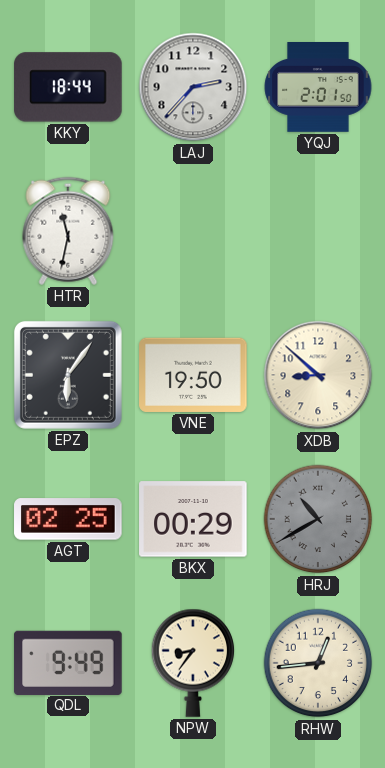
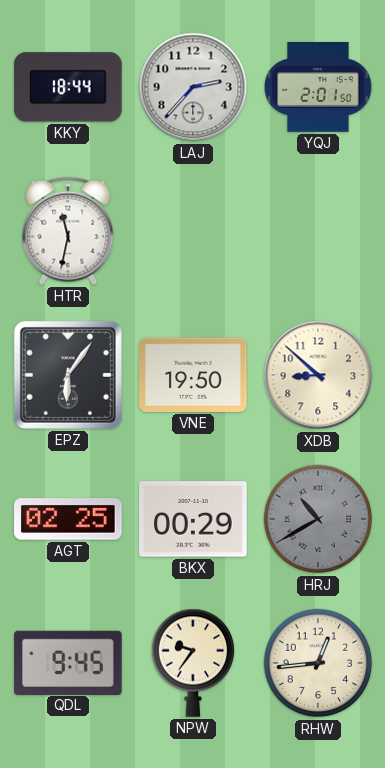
QDL: 9:49 -> 9:45 (68, 662)
NPW: 8:36 -> 9:36 (193, 663)
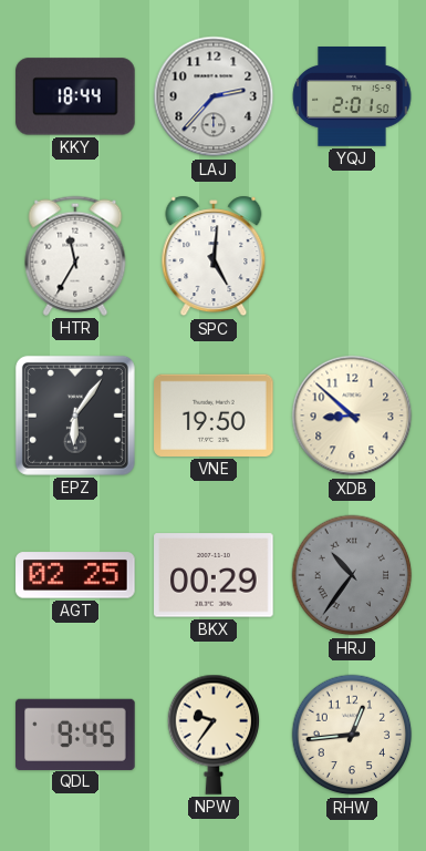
HTR: 11:32 -> 11:35 (75, 256)
SPC: none -> 5:01 (214, 256)
HRJ: 10:40 -> 10:36 (352, 575)
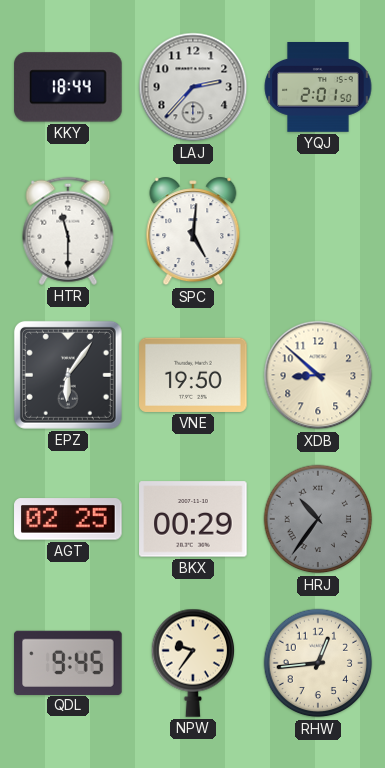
HTR: 11:35 -> 11:30 (68, 231)
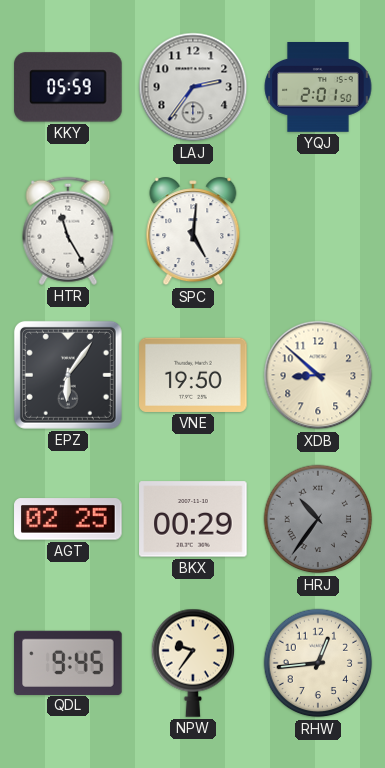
KKY: 18:44 -> 05:59 (68, 87)
LAJ: 2:37 -> 2:36 (193, 87)
HTR: 11:30 -> 11:25 (68, 231)
